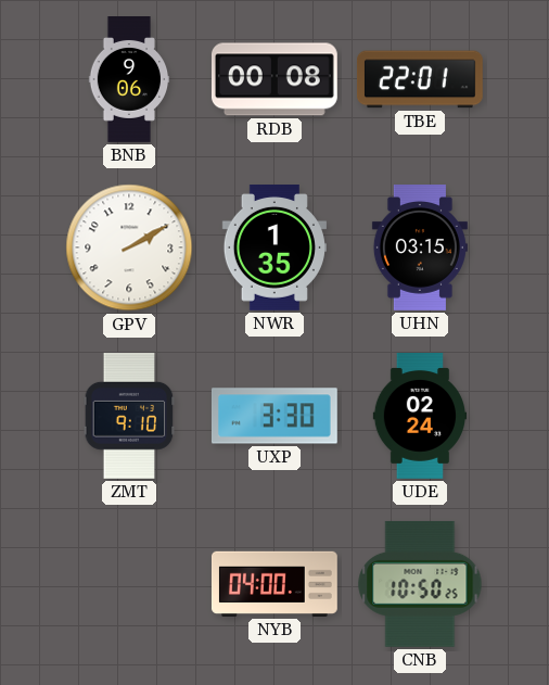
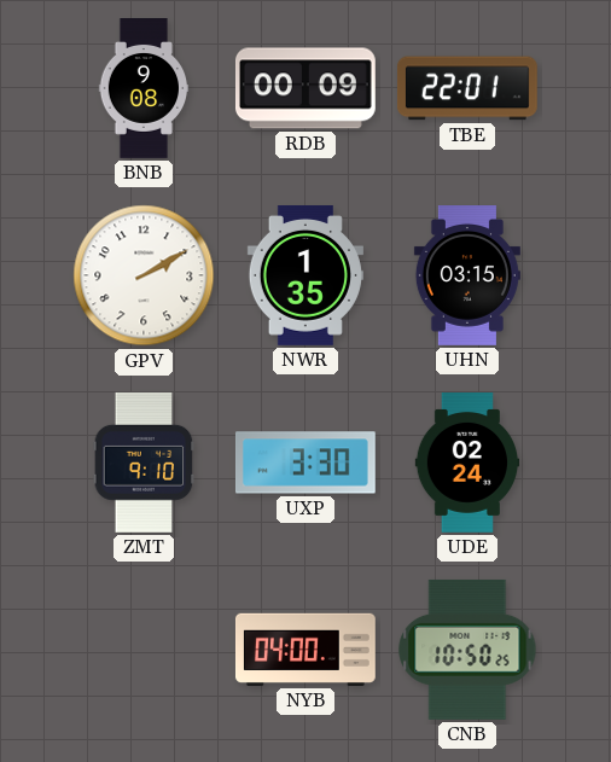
BNB: 9:06 -> 9:08 (144, 89)
RDB: 00:08 -> 00:09 (305, 88)
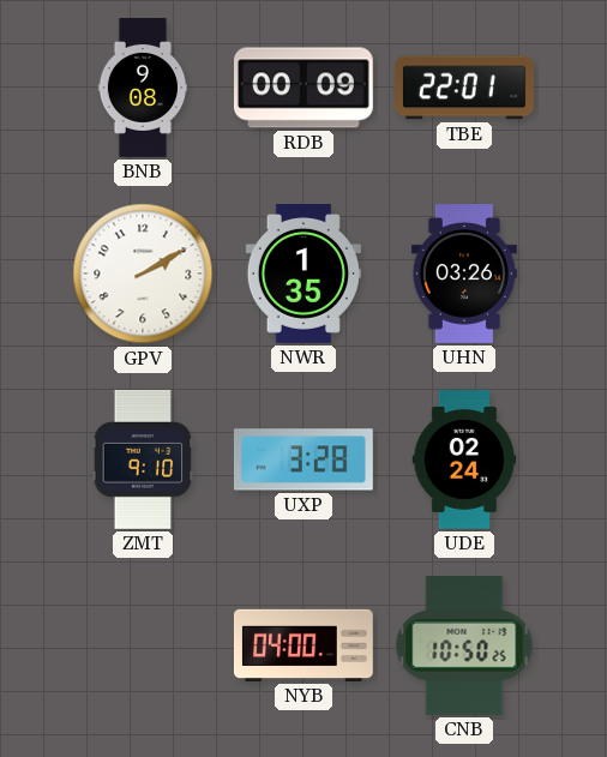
UHN: 03:15 -> 03:26 (464, 275)
UXP: 3:30 -> 3:28 (303, 459)
